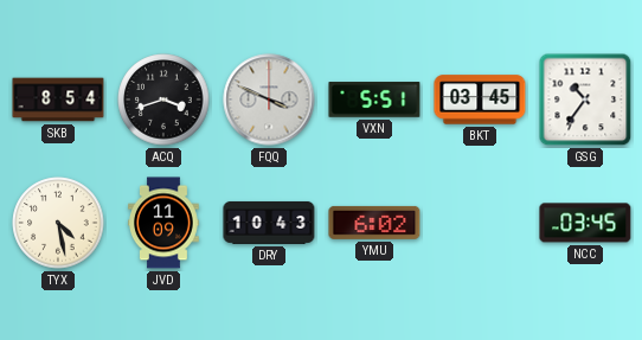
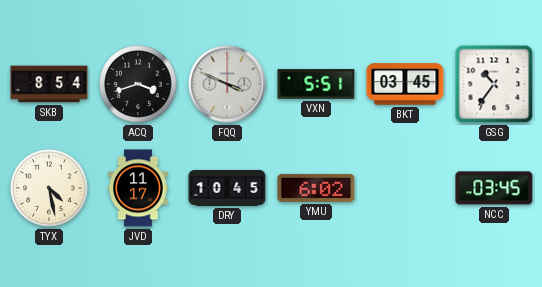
JVD: 11:09 -> 11:17 (139, 188)
DRY: 10:43 -> 10:45 (227, 188)
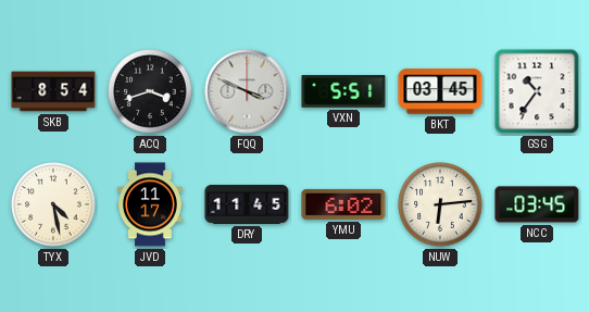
DRY: 10:45 -> 11:45 (247, 204)
NUW: none -> 6:14 (440, 204)
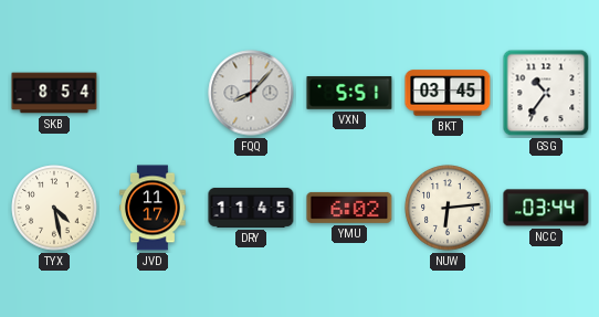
ACQ: 3:42 -> none (150, 91)
FQQ: 3:49 -> 8:07 (251, 93)
NCC: 03:45 -> 03:44 (546, 208)
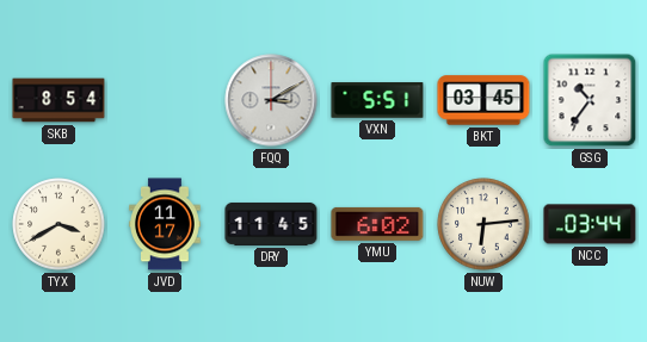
FQQ: 8:07 -> 3:10 (271, 100)
TYX: 4:28 -> 3:40 (58, 224)
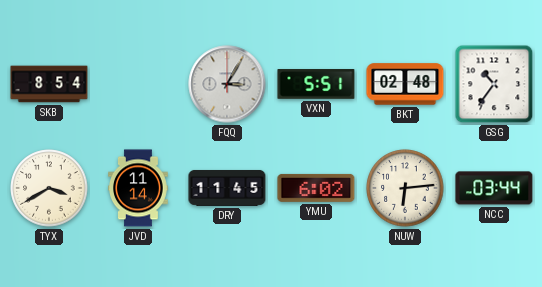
FQQ: 3:10 -> 3:05 (227, 84)
BKT: 03:45 -> 02:48 (405, 84)
JVD: 11:17 -> 11:14 (139, 188)
